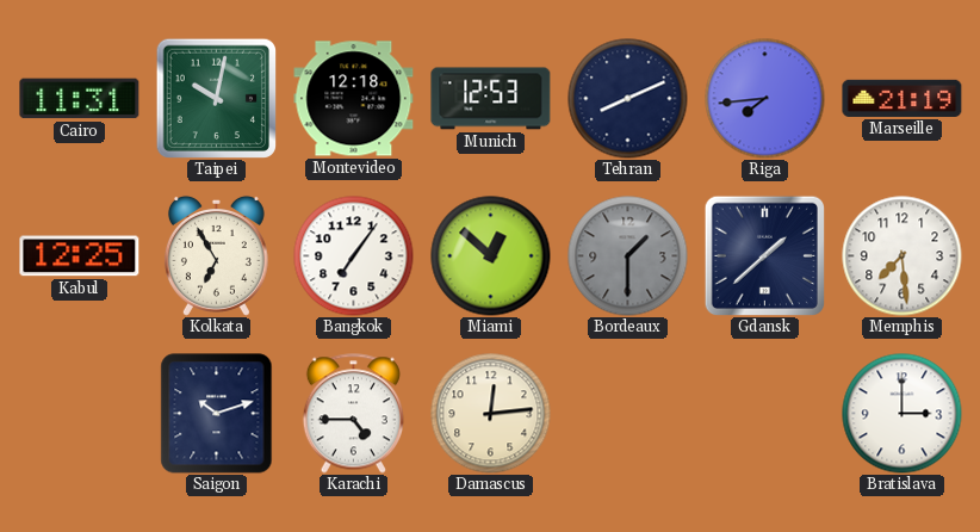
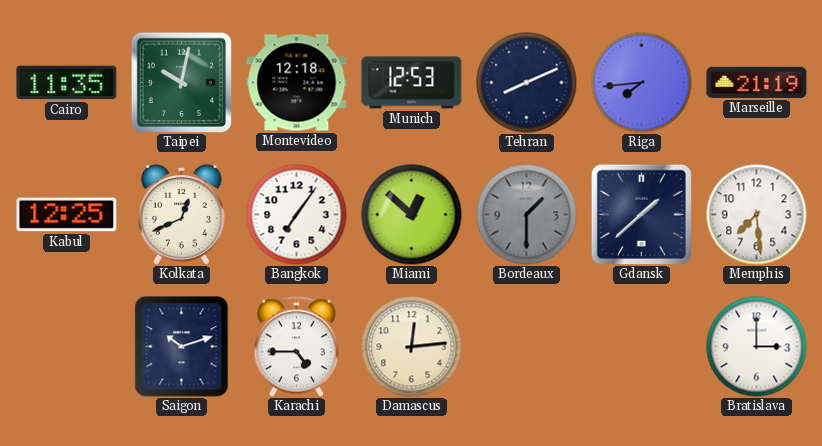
Cairo: 11:31 -> 11:35 (67, 83)
Kolkata: 6:55 -> 12:41 (181, 214)
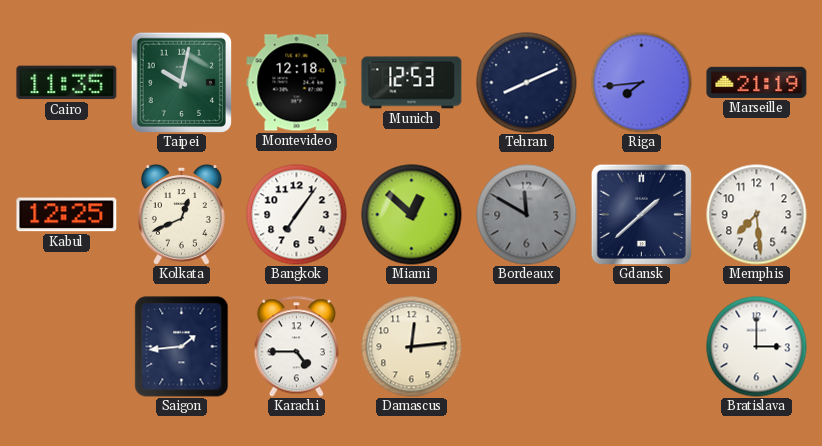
Bordeaux: 1:30 -> 11:50 (527, 215)
Saigon: 10:12 -> 1:44 (182, 347)
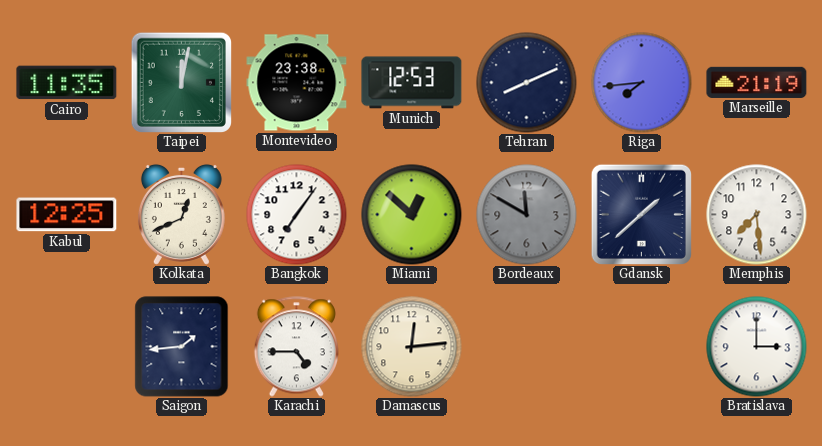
Taipei: 10:02 -> 12:02 (181, 82)
Montevideo: 12:18 -> 23:38 (297, 83)
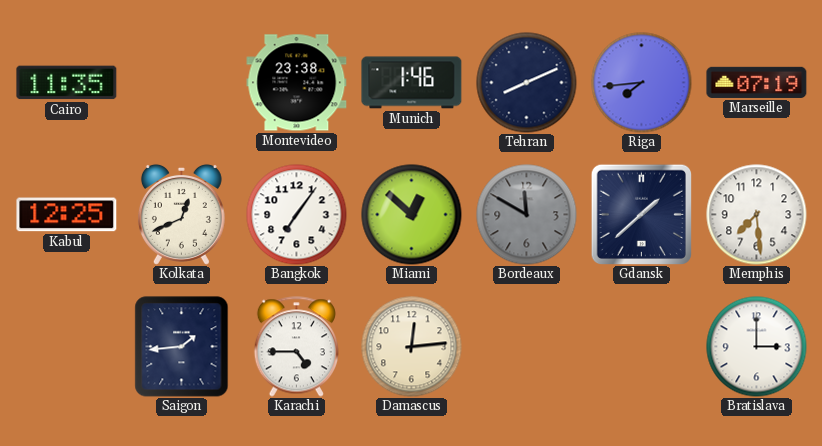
Taipei: 12:02 -> none (181, 82)
Munich: 12:53 -> 1:46 (412, 83)
Marseille: 21:19 -> 07:19 (757, 82)
